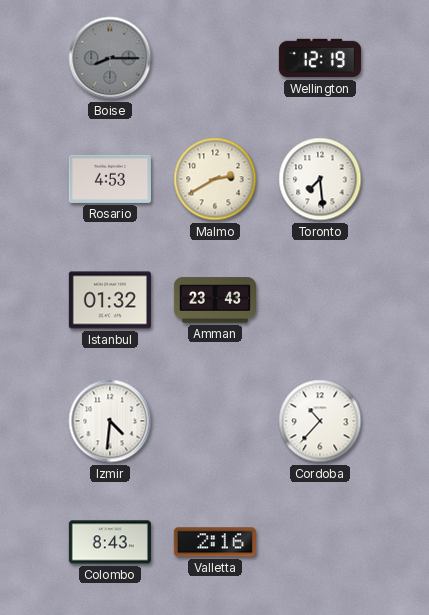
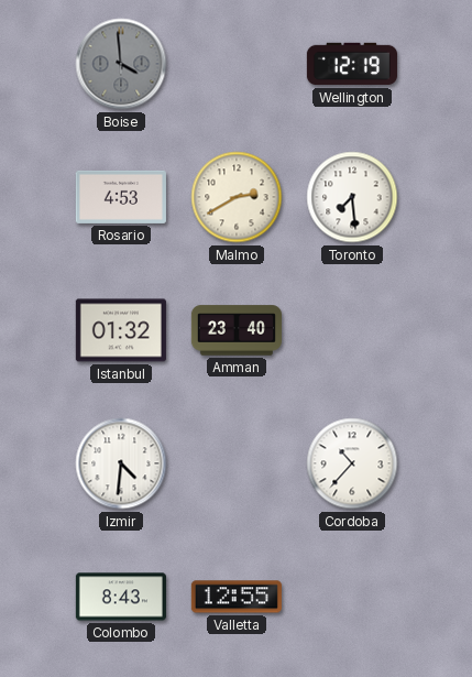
Boise: 8:15 -> 3:59 (121, 64)
Amman: 23:43 -> 23:40 (237, 330)
Valletta: 2:16 -> 12:55 (237, 597)
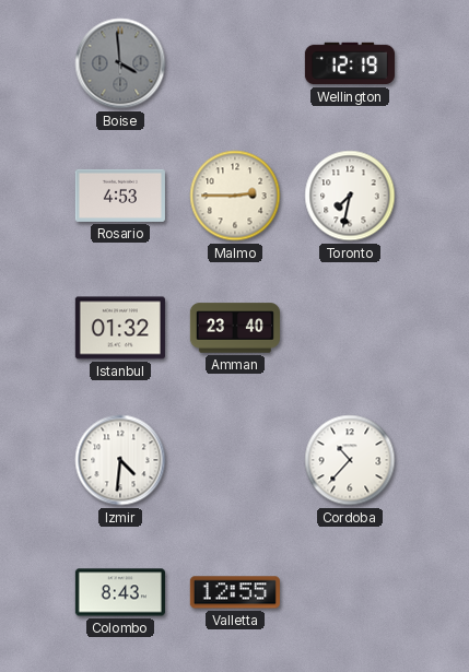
Malmo: 2:40 -> 2:45 (235, 196)
Toronto: 7:29 -> 7:32 (350, 196)
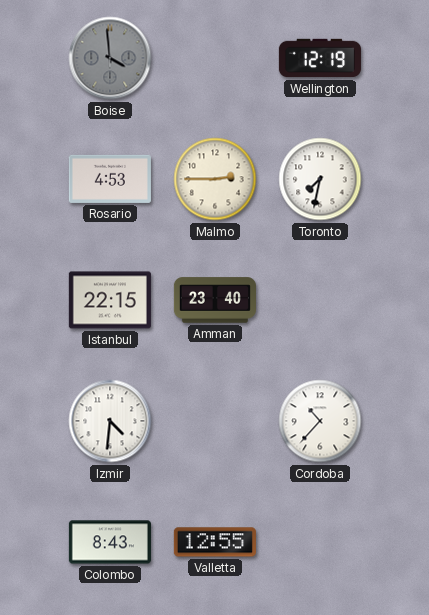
Istanbul: 01:32 -> 22:15 (110, 300)
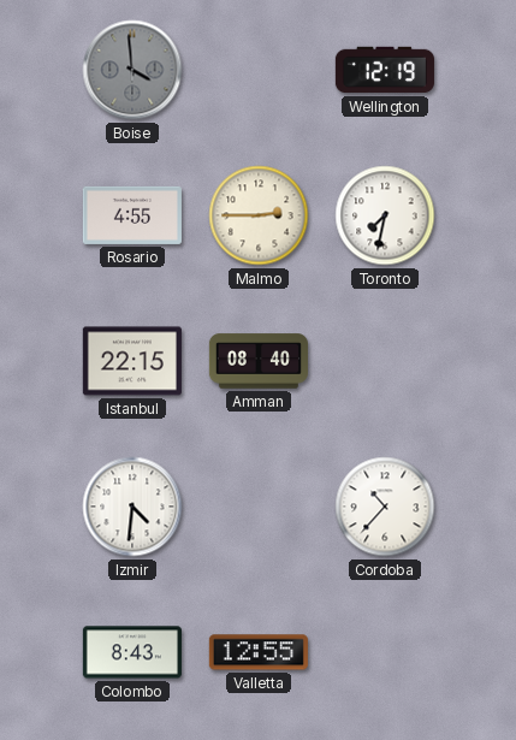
Rosario: 4:53 -> 4:55 (132, 215)
Amman: 23:40 -> 08:40 (259, 361)
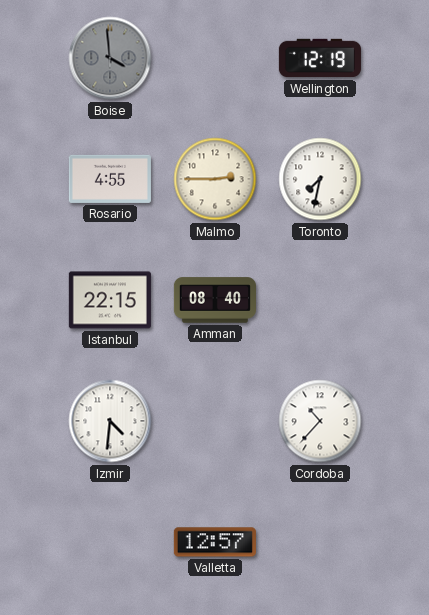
Colombo: 8:43 -> none (132, 652)
Valletta: 12:55 -> 12:57 (215, 542)
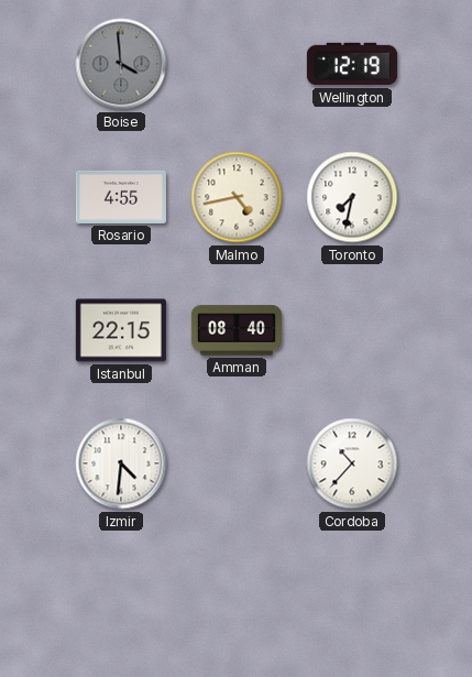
Malmo: 2:45 -> 4:43 (237, 197)
Valletta: 12:57 -> none (215, 542)
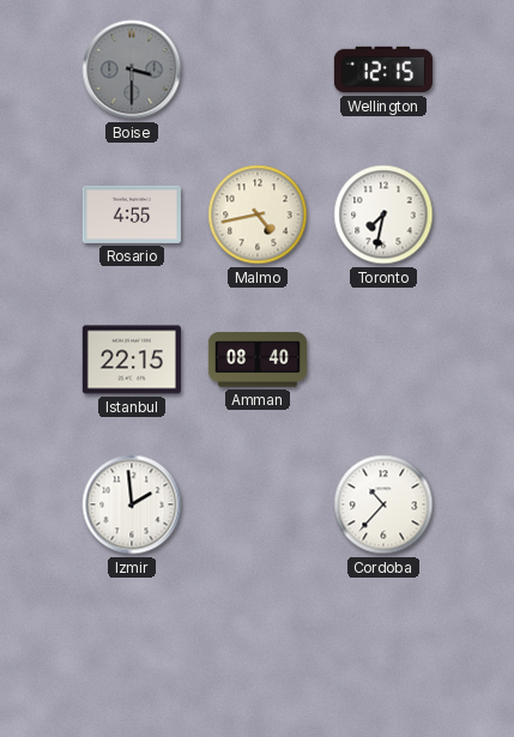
Boise: 3:59 -> 3:30 (132, 70)
Wellington: 12:19 -> 12:15 (383, 70)
Izmir: 4:31 -> 1:59 (132, 505)
